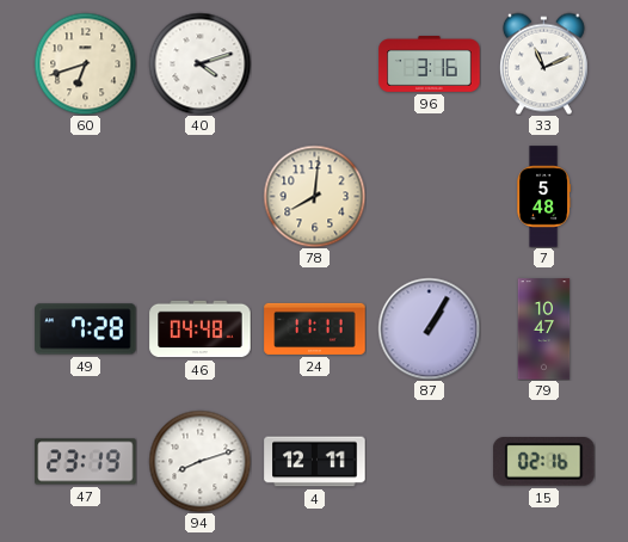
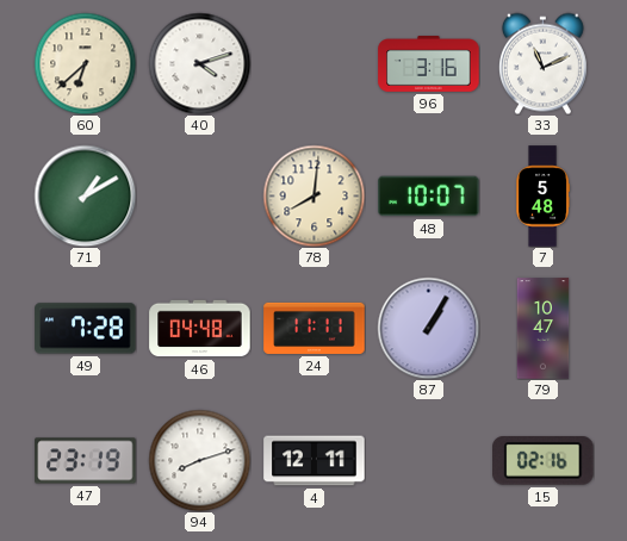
60: 6:42 -> 6:38 (85, 63)
71: none -> 1:10 (85, 195)
48: none -> 10:07 (429, 197)
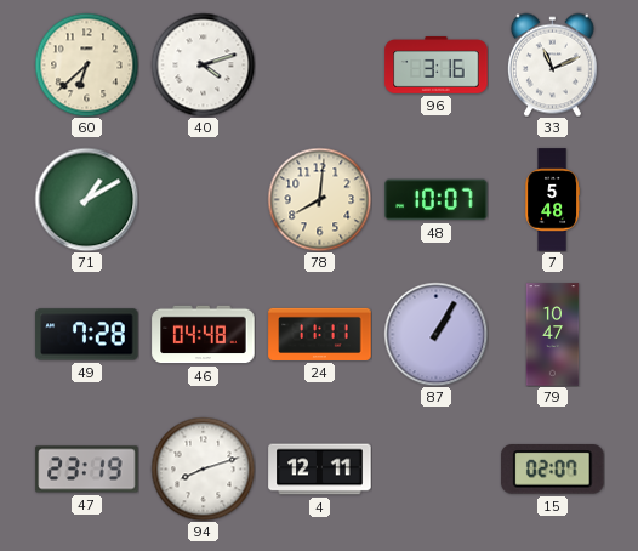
15: 02:16 -> 02:07 (553, 470)
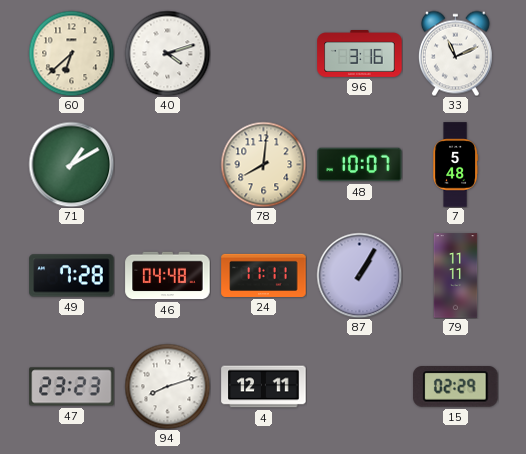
79: 10:47 -> 11:11 (456, 276)
47: 23:19 -> 23:23 (72, 387)
15: 02:07 -> 02:29 (456, 387)
